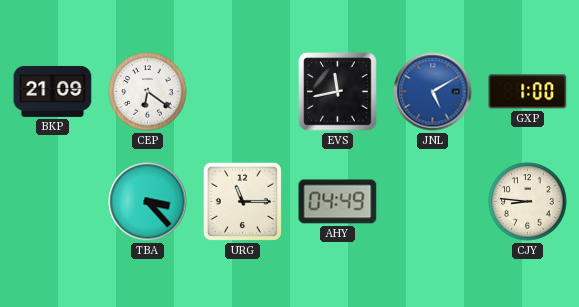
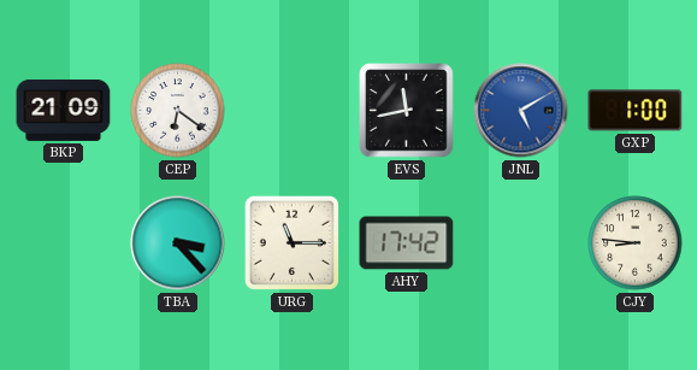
AHY: 04:49 -> 17:42 (407, 243)
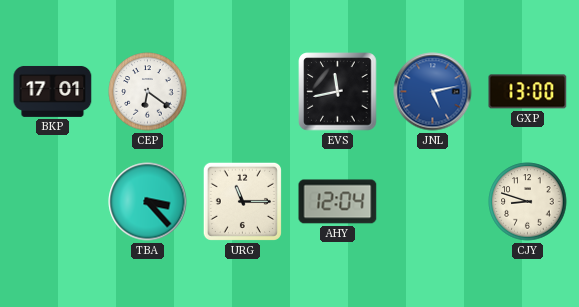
BKP: 21:09 -> 17:01 (53, 91)
JNL: 5:10 -> 5:13 (433, 92)
GXP: 1:00 -> 13:00 (528, 92)
AHY: 17:42 -> 12:04 (338, 202)
CJY: 8:46 -> 8:48 (528, 202)
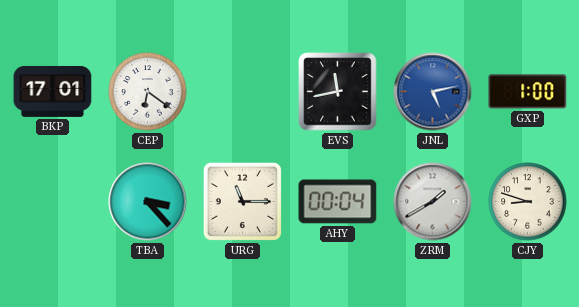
GXP: 13:00 -> 1:00 (528, 92)
AHY: 12:04 -> 00:04 (338, 202)
ZRM: none -> 1:40 (433, 202)
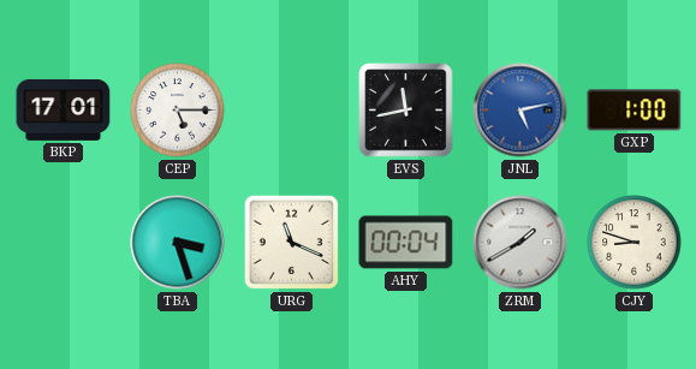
CEP: 6:21 -> 5:15 (178, 111)
TBA: 3:23 -> 3:27 (178, 243)
URG: 11:15 -> 11:19 (291, 242)
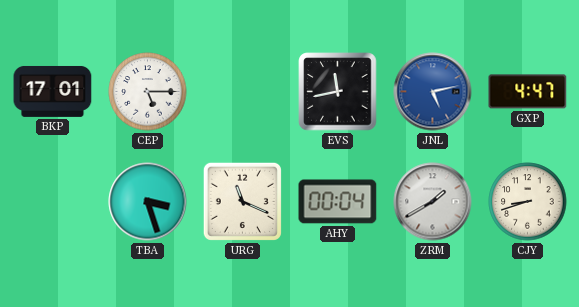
GXP: 1:00 -> 4:47 (528, 92)
CJY: 8:48 -> 8:42 (528, 202)
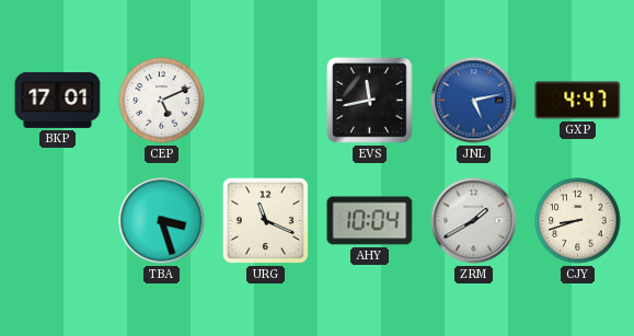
CEP: 5:15 -> 5:11 (162, 101)
AHY: 00:04 -> 10:04 (370, 221)
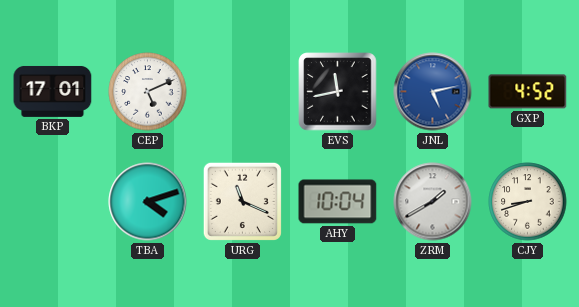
GXP: 4:47 -> 4:52 (528, 92)
TBA: 3:27 -> 4:12 (148, 202)
